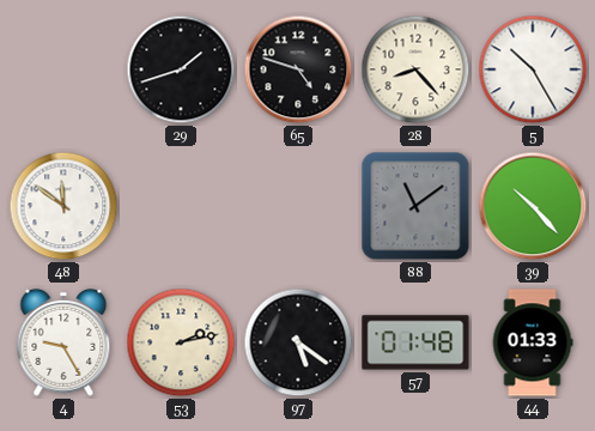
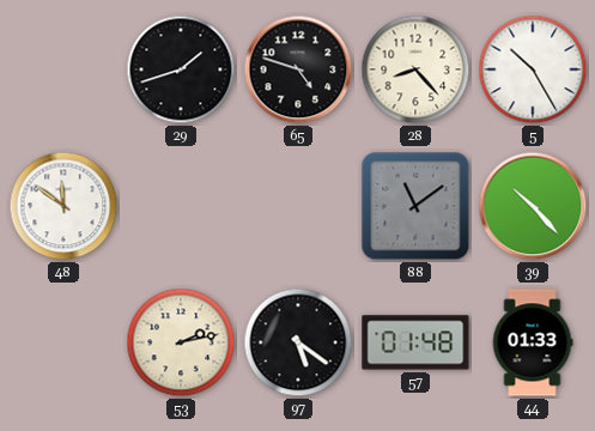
4: 9:25 -> none (63, 342)
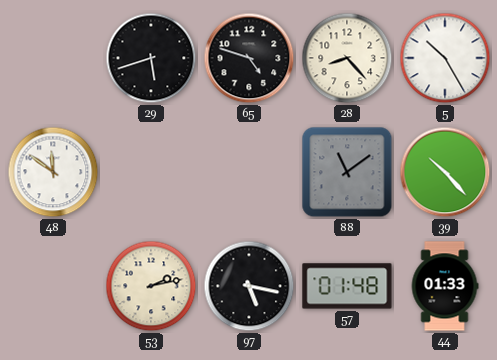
29: 1:42 -> 5:42 (151, 58)
97: 5:21 -> 5:17 (249, 286)
